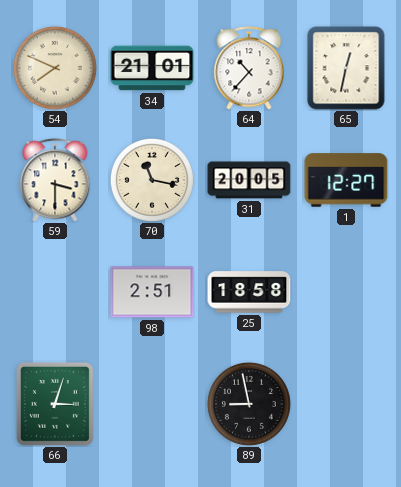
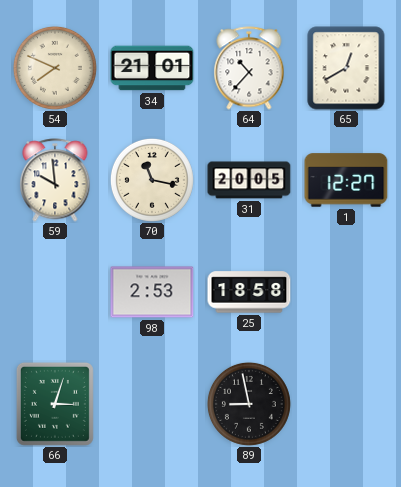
65: 12:32 -> 12:40 (346, 68)
59: 3:30 -> 9:59 (55, 180)
98: 2:51 -> 2:53 (152, 292)
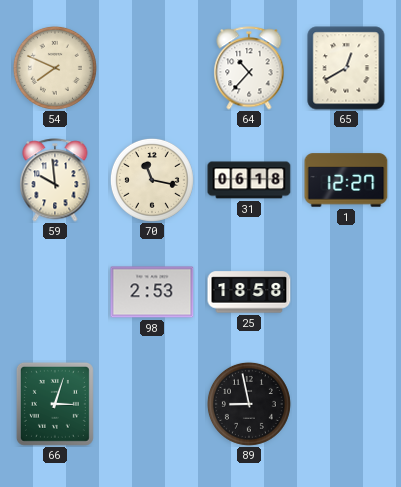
34: 21:01 -> none (152, 68)
31: 20:05 -> 06:18 (249, 180)
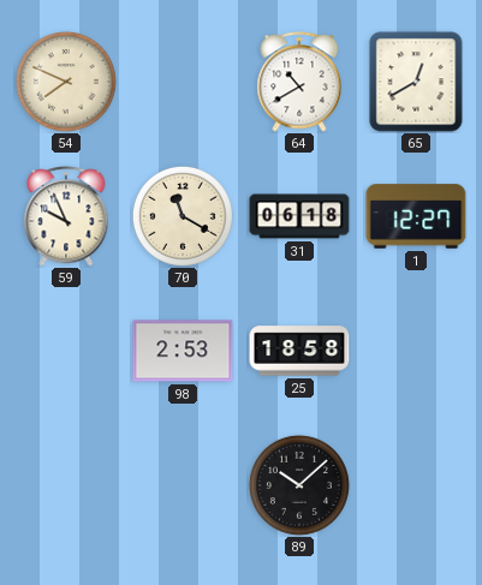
64: 10:37 -> 10:40 (299, 82)
59: 9:59 -> 9:56 (66, 216)
70: 11:17 -> 11:20 (183, 216)
66: 3:03 -> none (55, 404)
89: 8:58 -> 10:08 (299, 485)
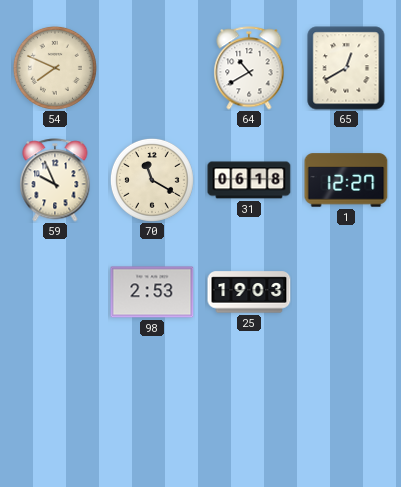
25: 18:58 -> 19:03 (249, 292)
89: 10:08 -> none (299, 485)
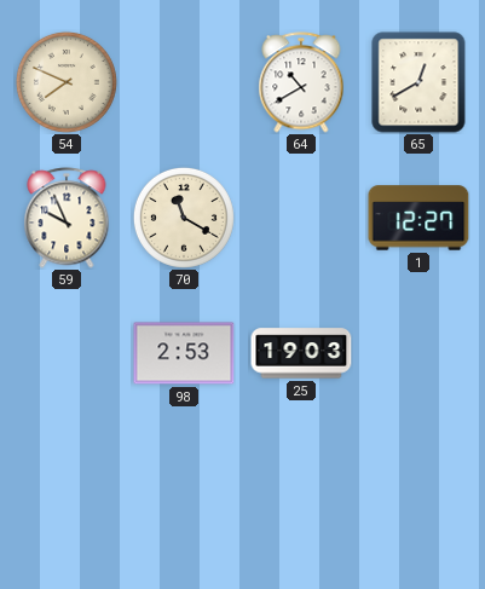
31: 06:18 -> none (249, 180)
